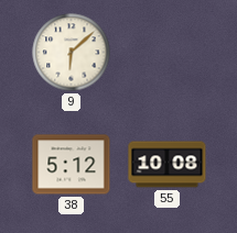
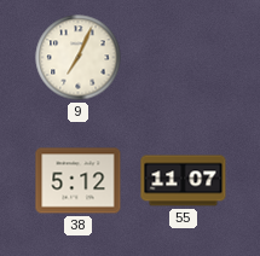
9: 6:08 -> 7:04 (79, 58)
55: 10:08 -> 11:07 (184, 181)
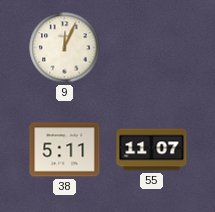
9: 7:04 -> 12:04 (65, 48)
38: 5:12 -> 5:11 (65, 150)
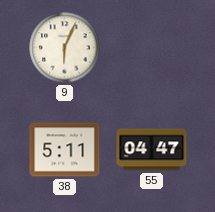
9: 12:04 -> 6:04 (65, 48)
55: 11:07 -> 04:47 (152, 150)
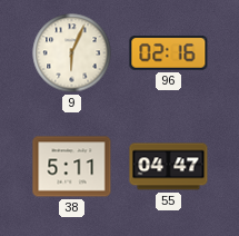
96: none -> 02:16 (169, 53)
